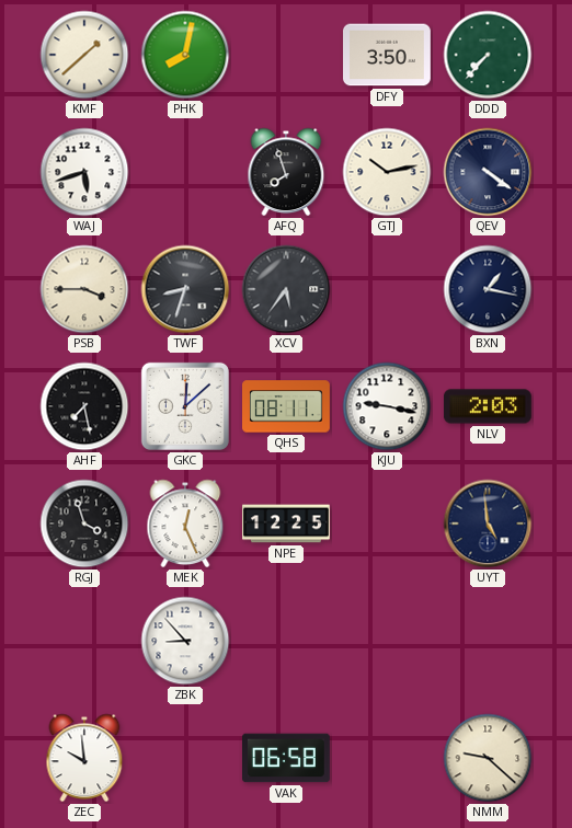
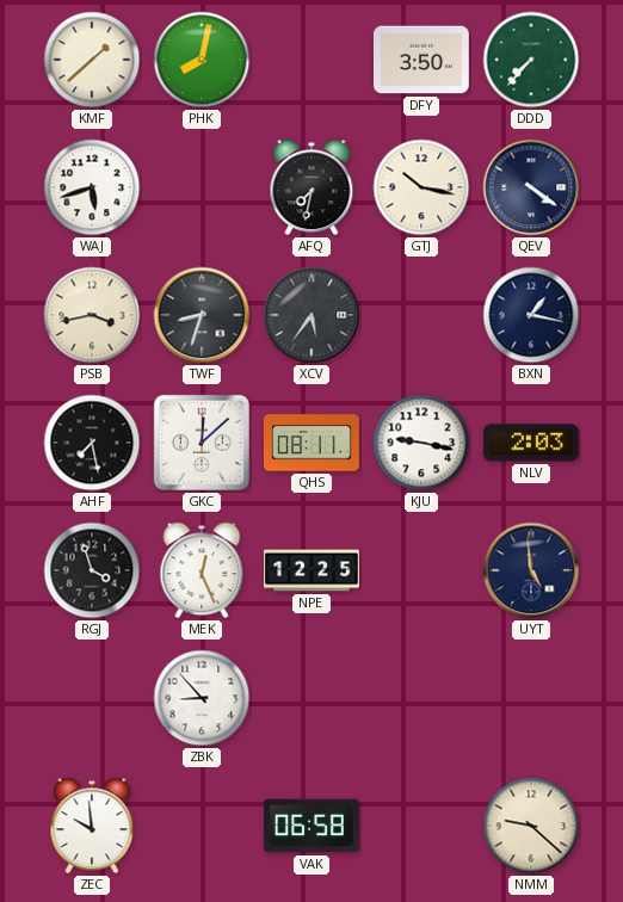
AFQ: 7:57 -> 7:32 (311, 187)
GTJ: 10:13 -> 10:17 (421, 187)
PSB: 3:45 -> 3:43 (92, 315)
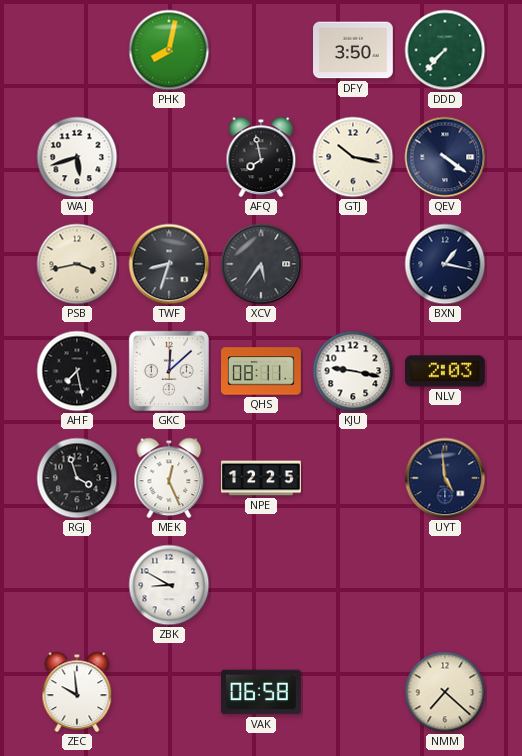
KMF: 1:38 -> none (92, 60)
AFQ: 7:32 -> 7:58 (261, 157)
ZBK: 8:53 -> 8:50 (169, 585)
NMM: 9:22 -> 7:22 (445, 692)
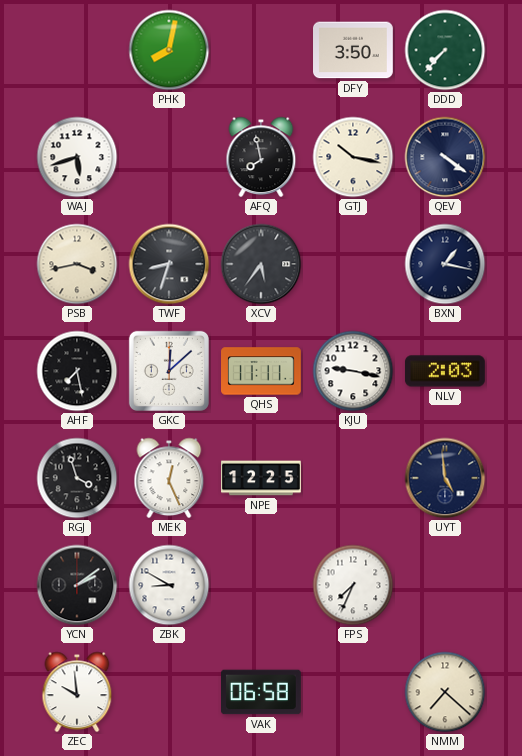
QHS: 08:11 -> 11:11 (262, 371)
YCN: none -> 2:09 (77, 585)
FPS: none -> 7:34 (353, 585)
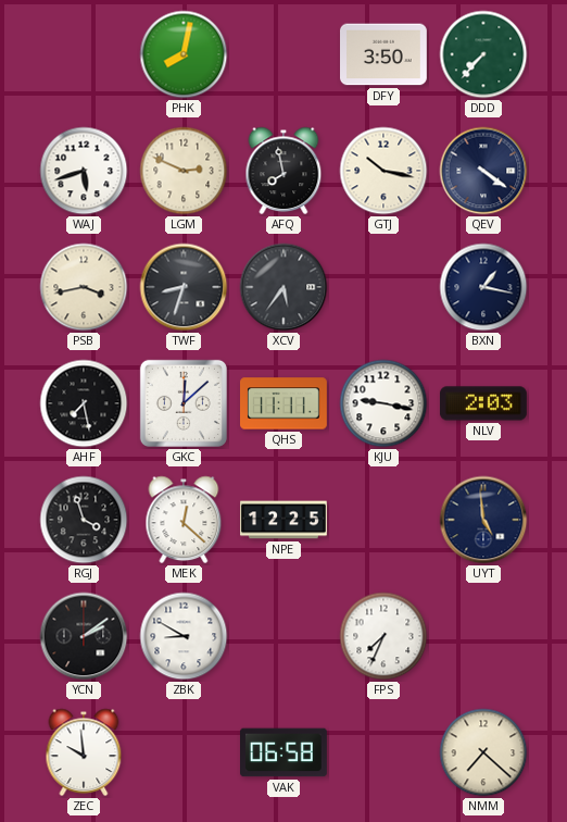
LGM: none -> 2:49 (184, 171)
MEK: 12:26 -> 12:22 (184, 520)
